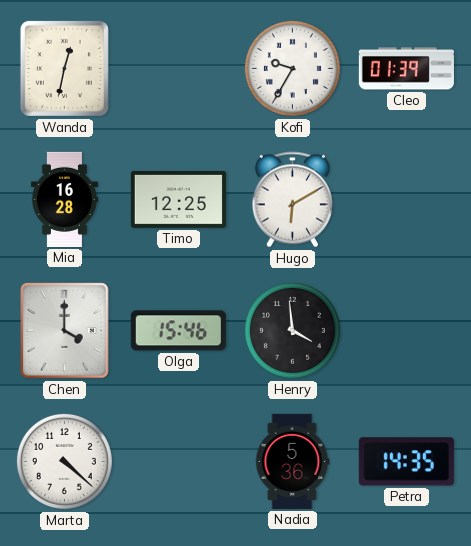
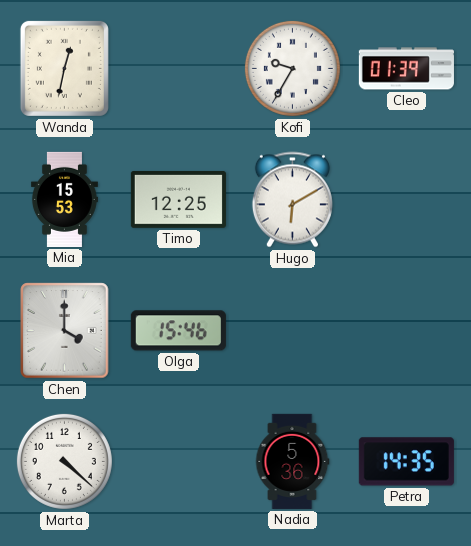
Mia: 16:28 -> 15:53 (64, 199)
Henry: 3:59 -> none (292, 330)
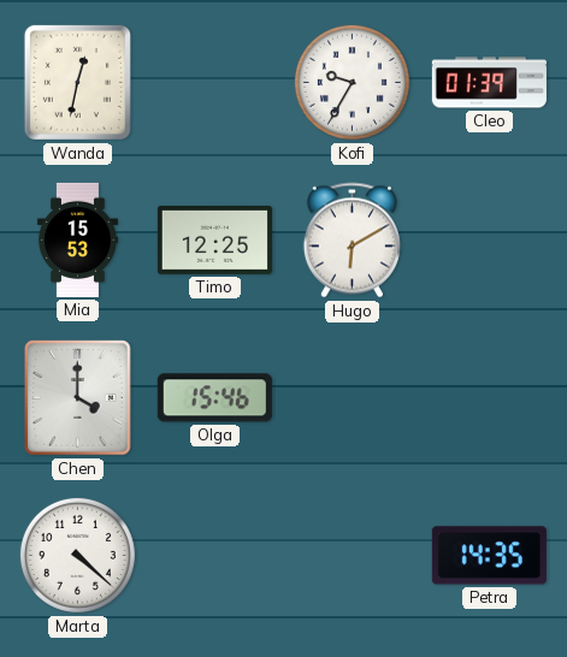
Nadia: 5:36 -> none (292, 461)
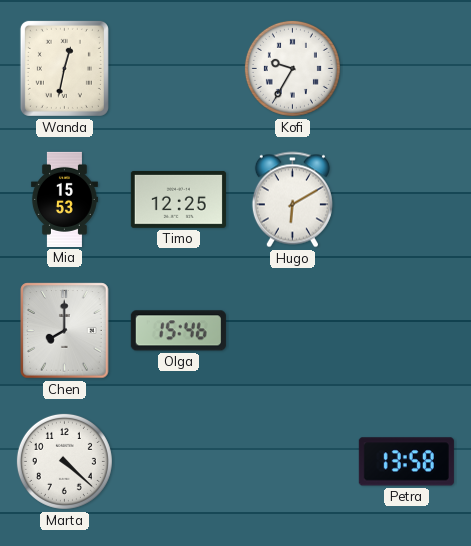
Cleo: 01:39 -> none (489, 83)
Chen: 4:00 -> 8:00 (65, 331)
Petra: 14:35 -> 13:58 (406, 462)
